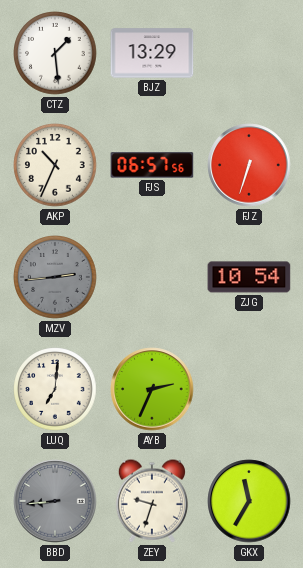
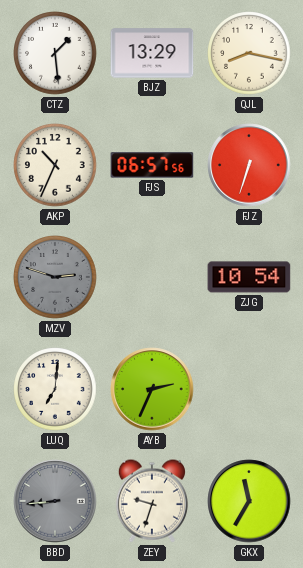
QJL: none -> 8:17 (249, 53)
MZV: 2:44 -> 2:48 (55, 277)
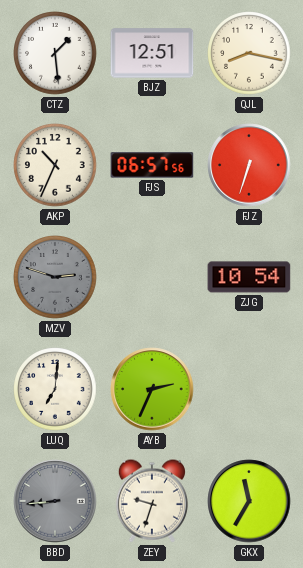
BJZ: 13:29 -> 12:51 (152, 53)
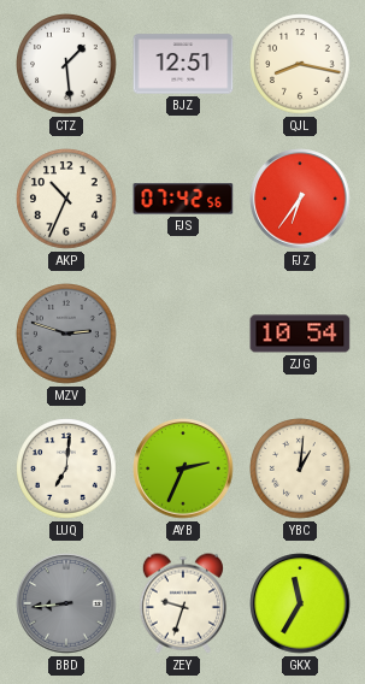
FJS: 06:57 -> 07:42 (183, 199)
FJZ: 6:33 -> 6:36 (300, 199)
YBC: none -> 1:01 (300, 468)
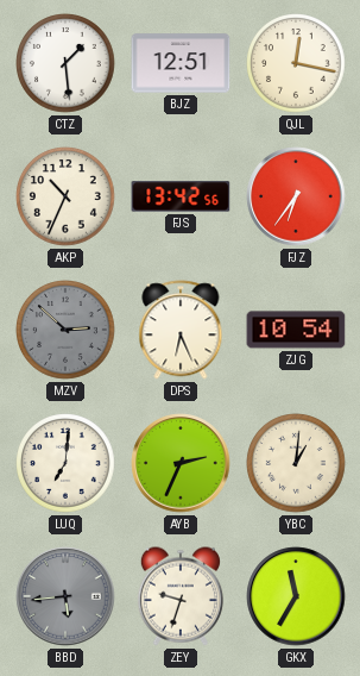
QJL: 8:17 -> 12:17 (296, 63)
FJS: 07:42 -> 13:42 (181, 196)
MZV: 2:48 -> 2:52 (65, 330)
DPS: none -> 6:26 (181, 330)
BBD: 8:44 -> 5:44 (65, 596)
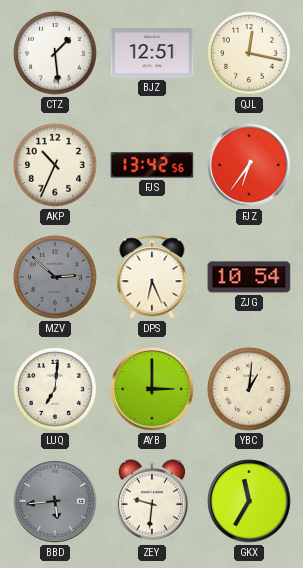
AYB: 2:34 -> 3:00 (152, 389)
ZEY: 9:33 -> 9:31 (152, 501)
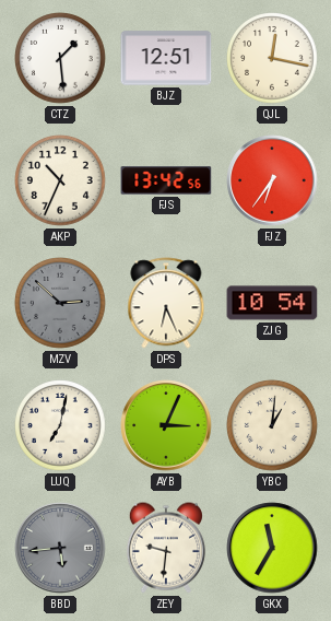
LUQ: 7:01 -> 7:02 (60, 425)
AYB: 3:00 -> 3:04 (166, 425)
